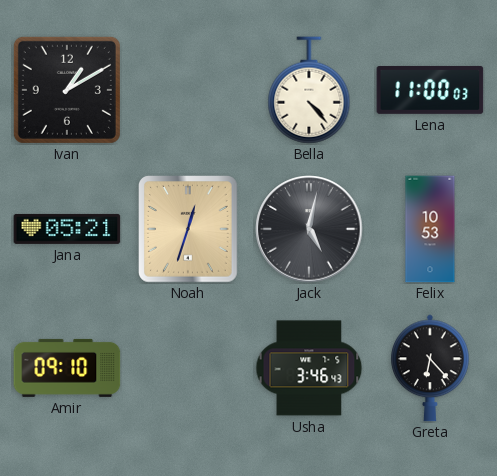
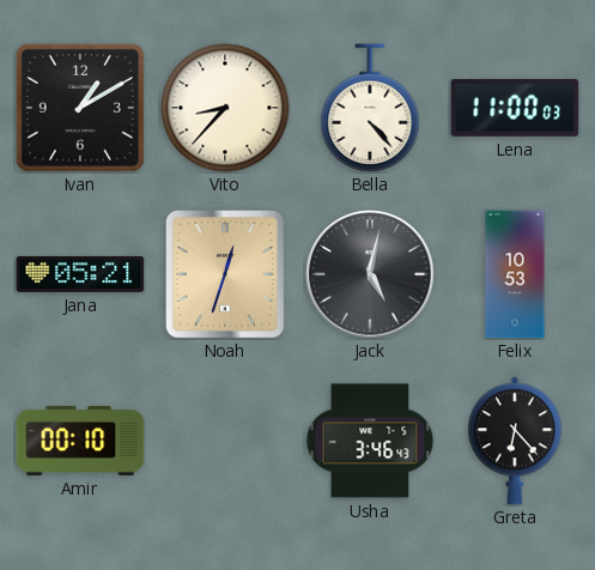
Vito: none -> 8:37 (225, 108)
Amir: 09:10 -> 00:10 (80, 441)
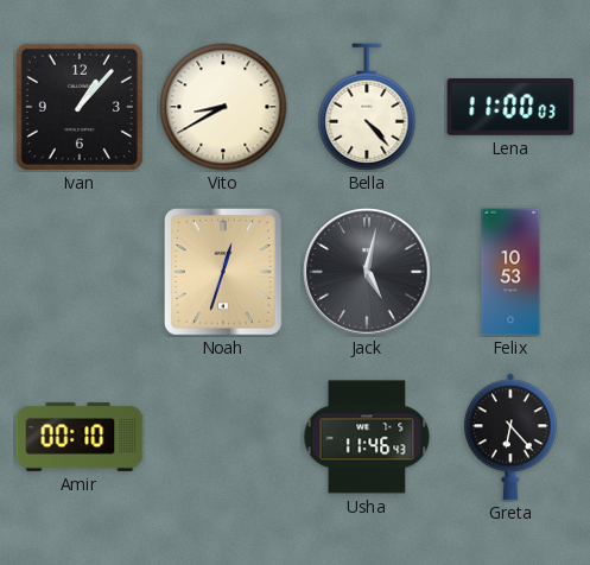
Ivan: 1:10 -> 1:07 (80, 107)
Vito: 8:37 -> 8:40 (223, 107)
Jana: 05:21 -> none (80, 274)
Usha: 3:46 -> 11:46 (367, 437)
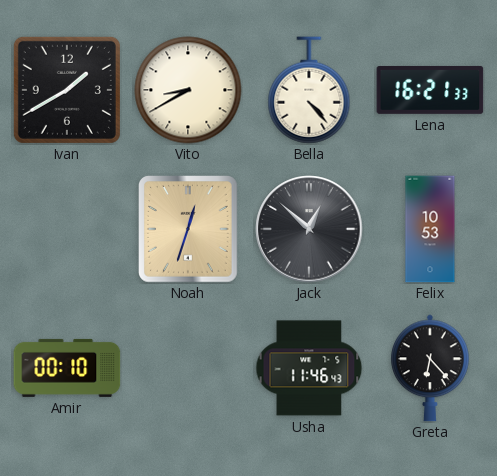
Ivan: 1:07 -> 1:40 (67, 90)
Lena: 11:00 -> 16:21 (430, 90)
Jack: 5:02 -> 12:52 (309, 229)
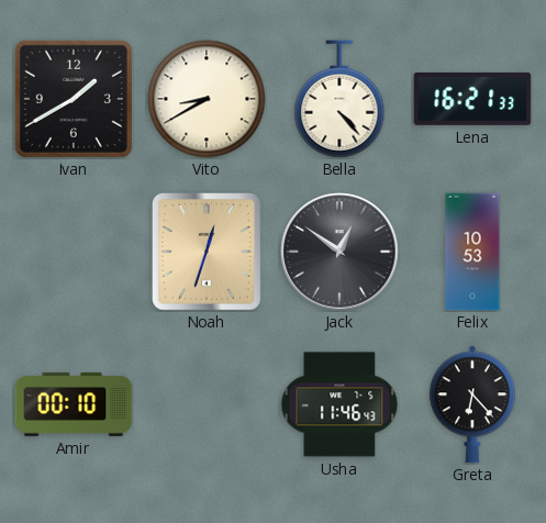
Jack: 12:52 -> 12:51 (339, 252)
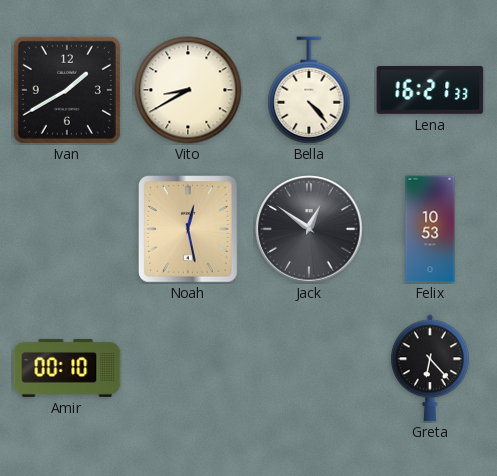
Noah: 12:33 -> 12:28 (189, 230)
Usha: 11:46 -> none (339, 404)
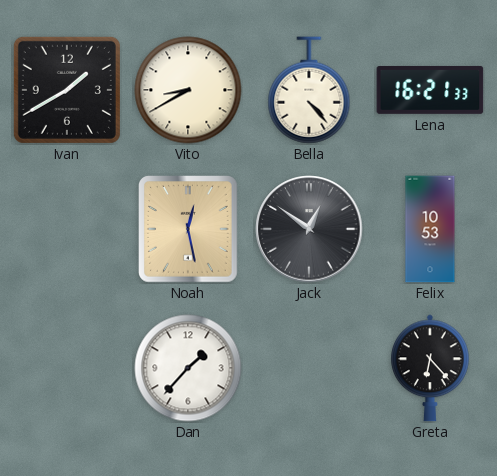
Amir: 00:10 -> none (67, 368)
Dan: none -> 1:37 (188, 368)
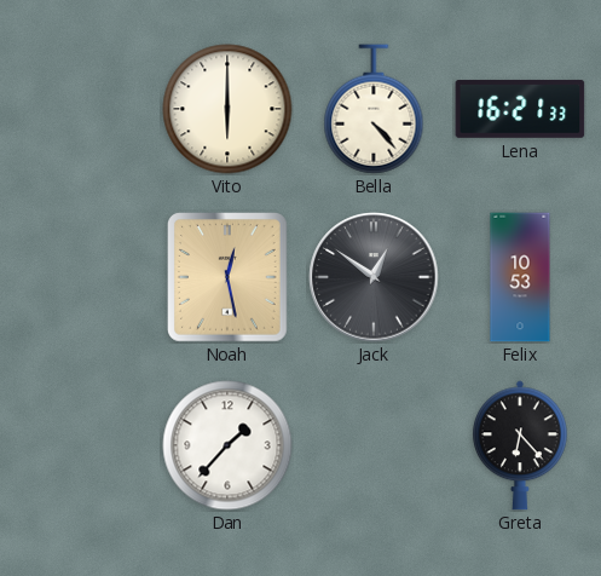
Ivan: 1:40 -> none (67, 90)
Vito: 8:40 -> 6:00 (227, 109)
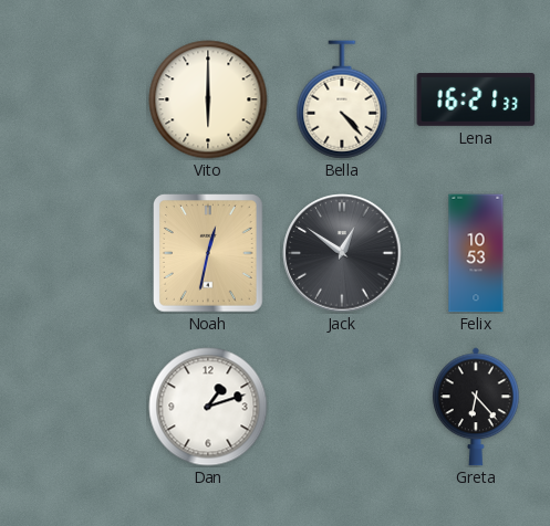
Noah: 12:28 -> 12:32 (209, 254)
Dan: 1:37 -> 1:12 (208, 407)
